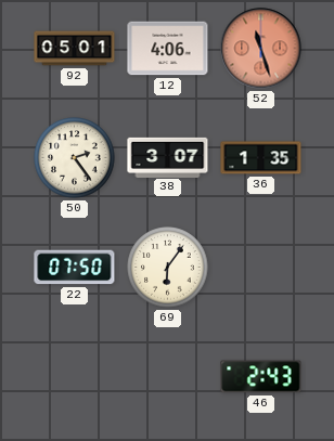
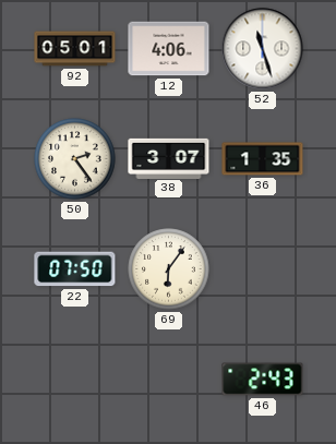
52 dial: salmon -> white (263, 49)
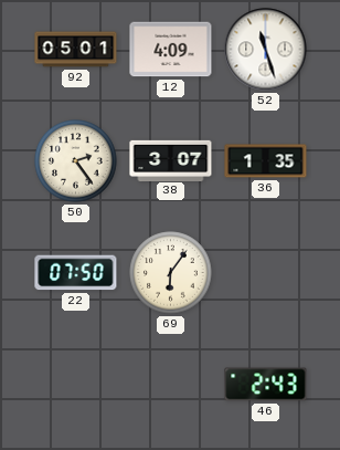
12: 4:06 -> 4:09 (171, 50)
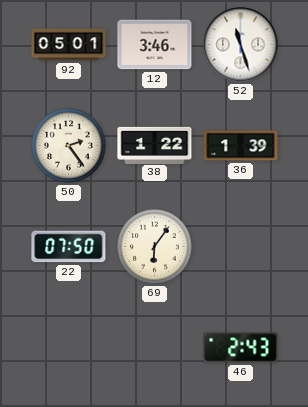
12: 4:09 -> 3:46 (155, 45)
38: 3:07 -> 1:22 (155, 145)
36: 1:35 -> 1:39 (241, 146)
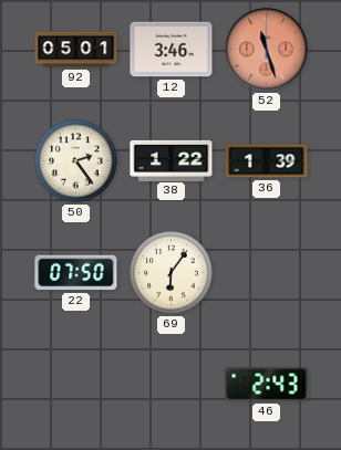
52 dial: white -> salmon (267, 50)
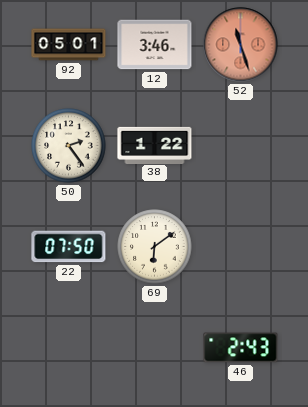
36: 1:39 -> none (267, 161)
69: 6:06 -> 6:09 (155, 247)
